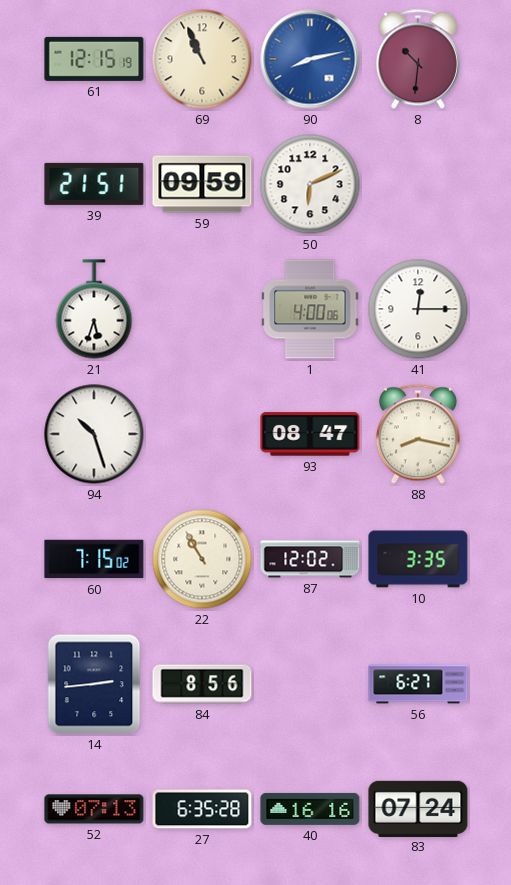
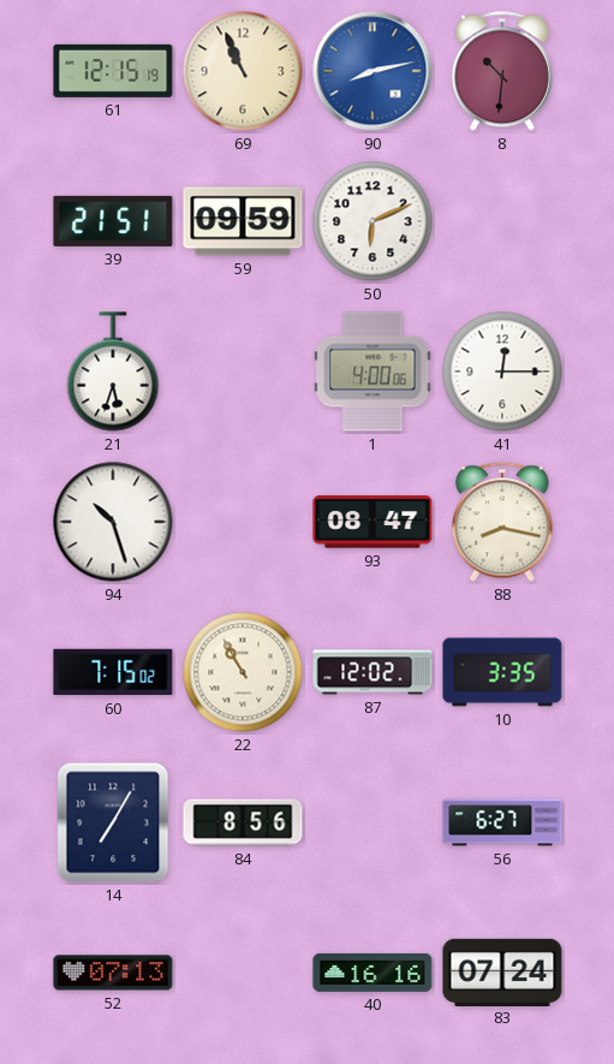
14: 2:44 -> 7:05 (113, 822)
27: 6:35 -> none (202, 809)
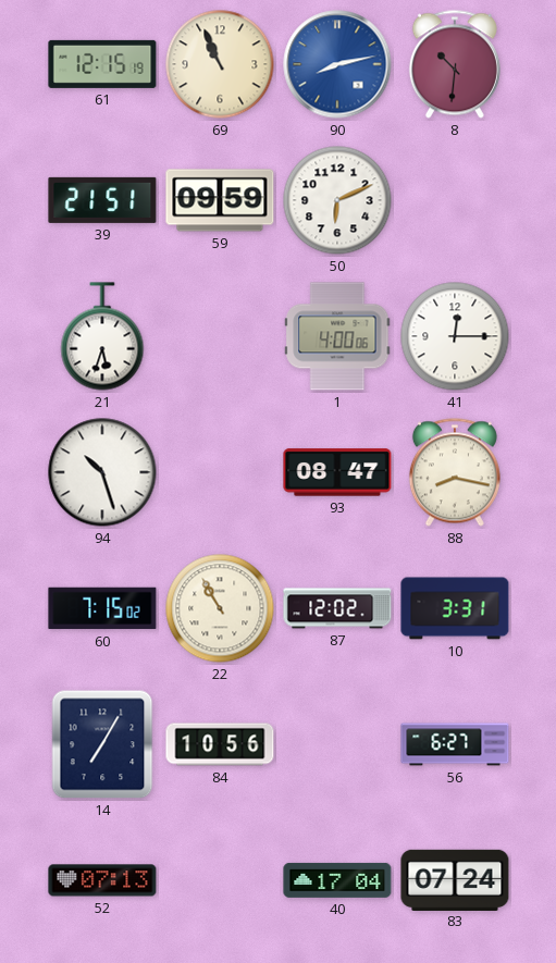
10: 3:35 -> 3:31 (455, 608)
84: 8:56 -> 10:56 (220, 744)
40: 16:16 -> 17:04 (337, 880)
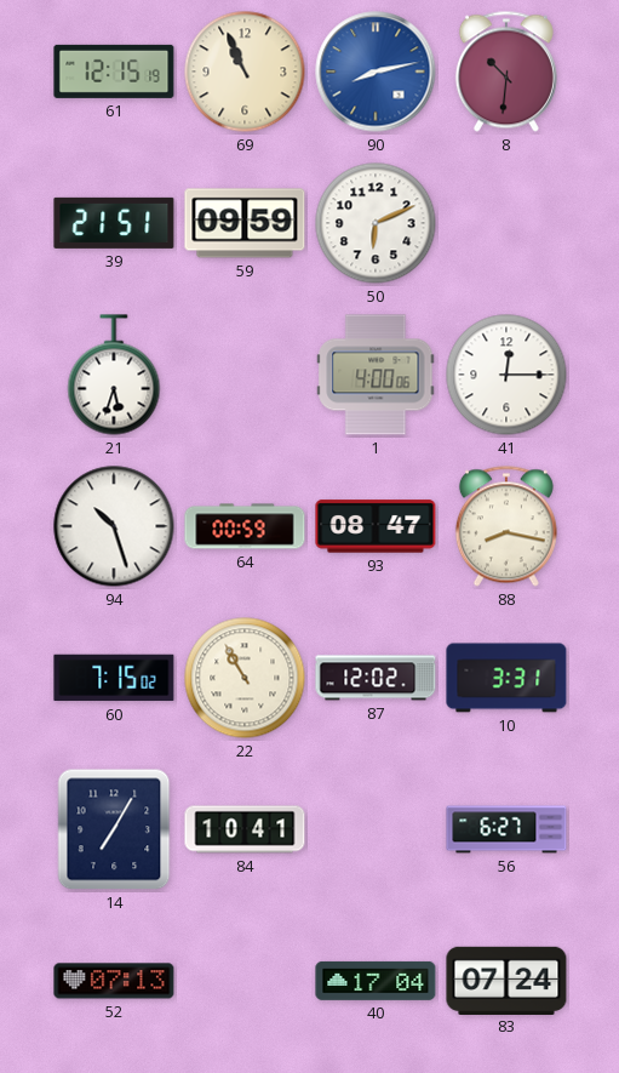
64: none -> 00:59 (245, 526)
84: 10:56 -> 10:41 (245, 829)
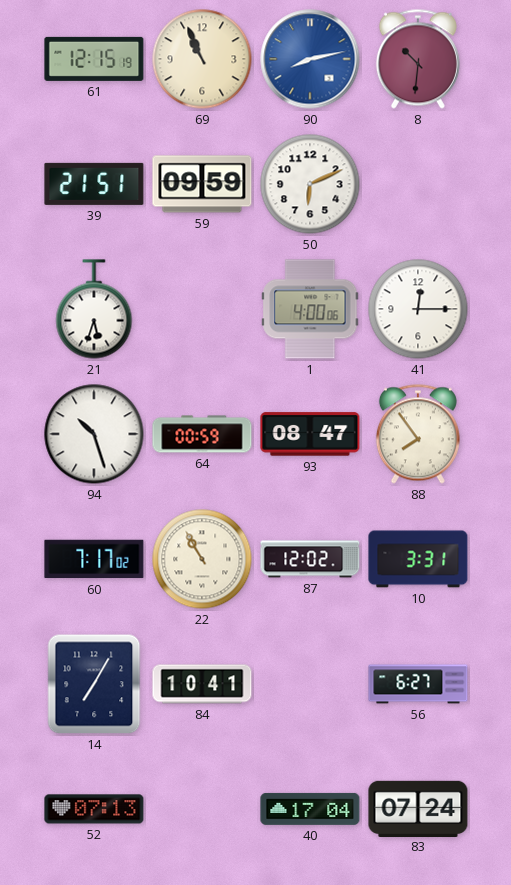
88: 8:17 -> 7:54 (418, 434)
60: 7:15 -> 7:17 (94, 559)
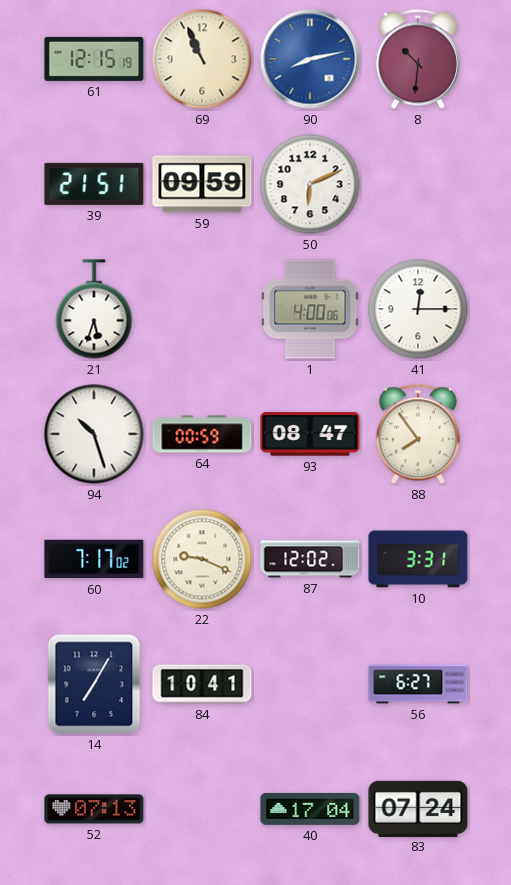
22: 10:55 -> 9:19 (202, 559)
